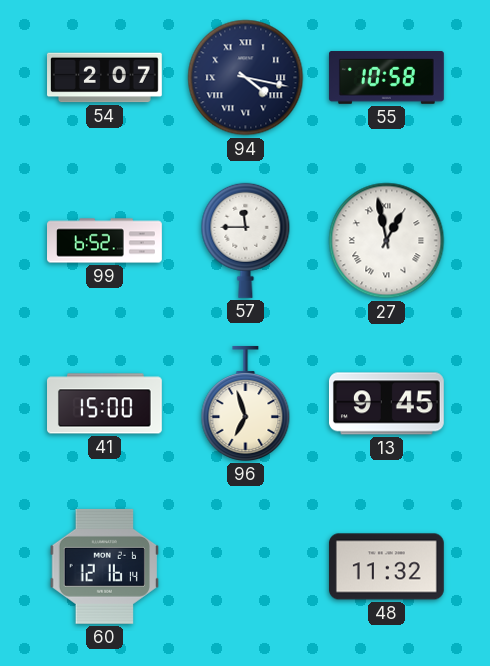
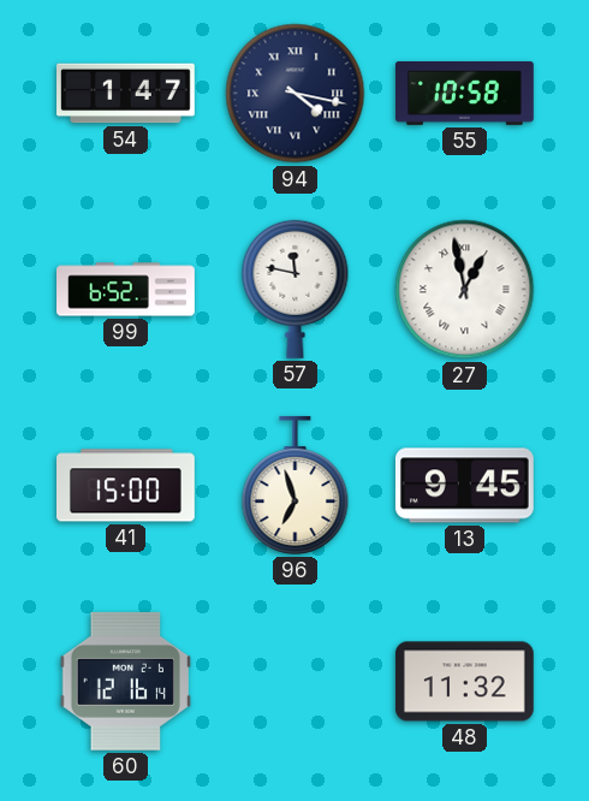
54: 2:07 -> 1:47 (126, 94)
57: 11:45 -> 11:47 (296, 289)
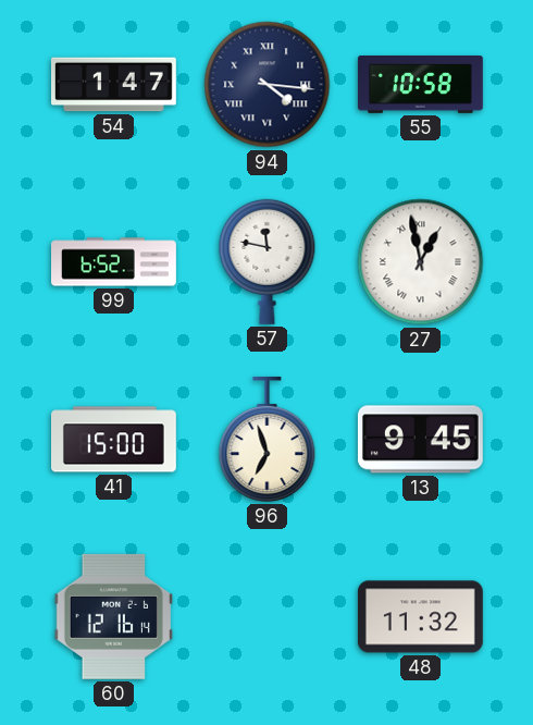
94: 4:17 -> 4:16 (268, 85)
